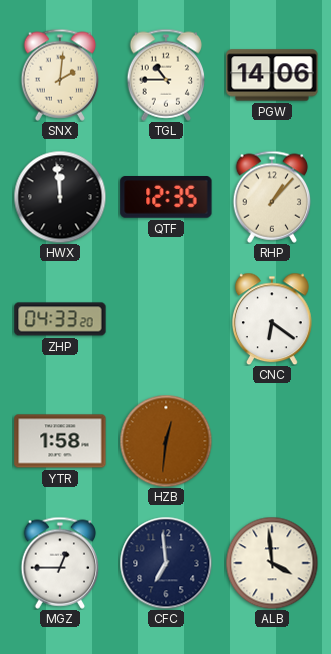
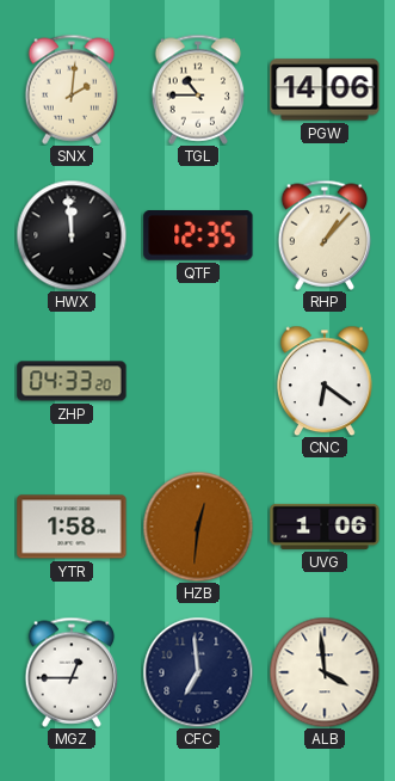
UVG: none -> 1:06 (325, 527)
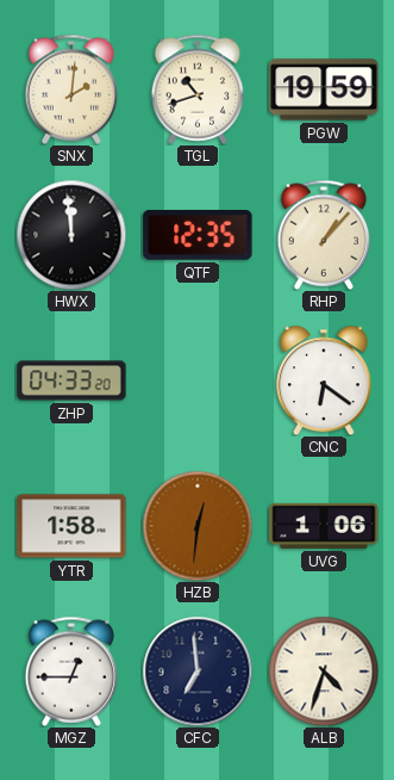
TGL: 10:45 -> 10:42 (198, 89)
PGW: 14:06 -> 19:59 (324, 89)
ALB: 3:59 -> 4:33 (324, 671)
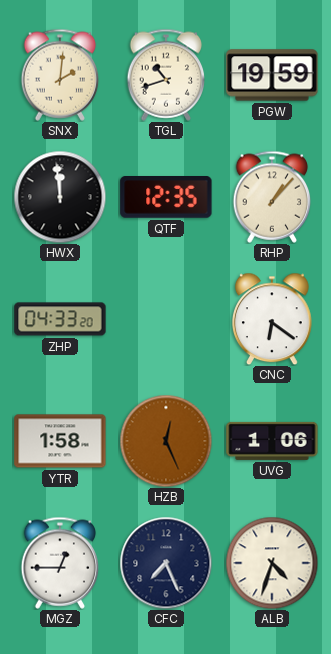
HZB: 12:31 -> 12:26 (166, 441)
CFC: 6:59 -> 7:26 (166, 563)
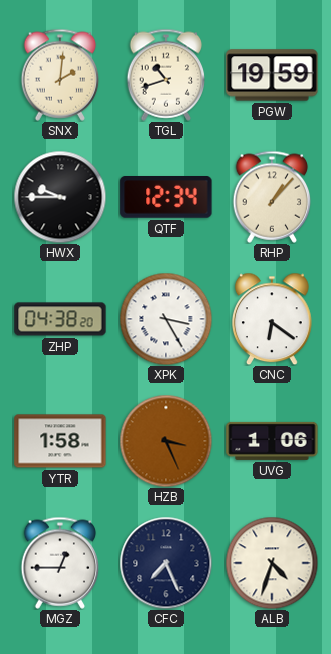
HWX: 11:59 -> 9:45 (60, 197)
QTF: 12:35 -> 12:34 (166, 198)
ZHP: 04:33 -> 04:38 (60, 319)
XPK: none -> 3:25 (166, 319)
HZB: 12:26 -> 3:26 (166, 441)
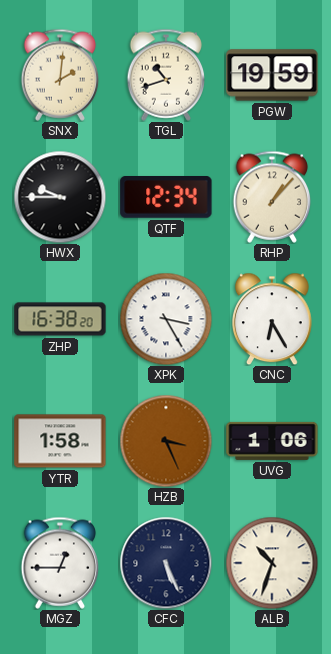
ZHP: 04:38 -> 16:38 (60, 319)
CNC: 6:21 -> 6:25 (273, 319)
CFC: 7:26 -> 5:26 (166, 563)
ALB: 4:33 -> 10:33 (272, 563)
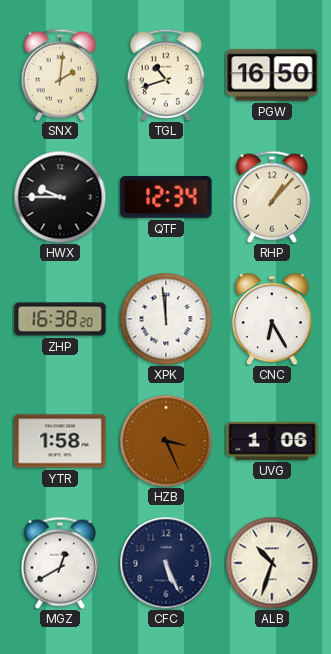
PGW: 19:59 -> 16:50 (272, 75)
XPK: 3:25 -> 11:59 (166, 319)
MGZ: 12:45 -> 12:40 (60, 563)
